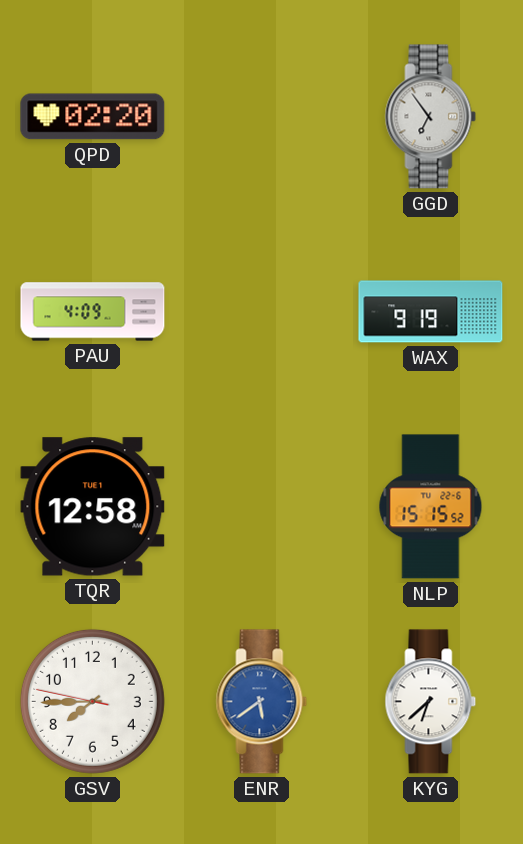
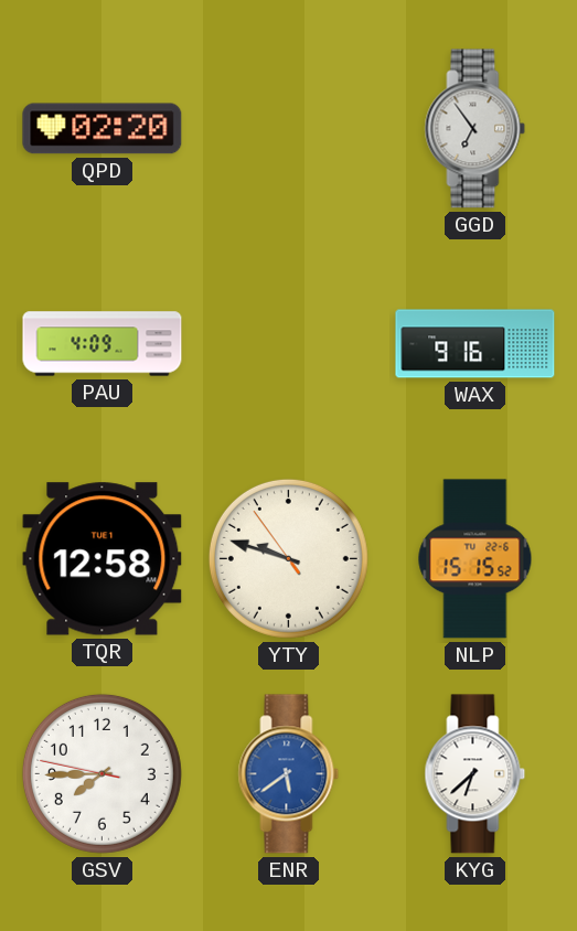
WAX: 9:19 -> 9:16 (476, 344)
YTY: none -> 9:47 (288, 558)
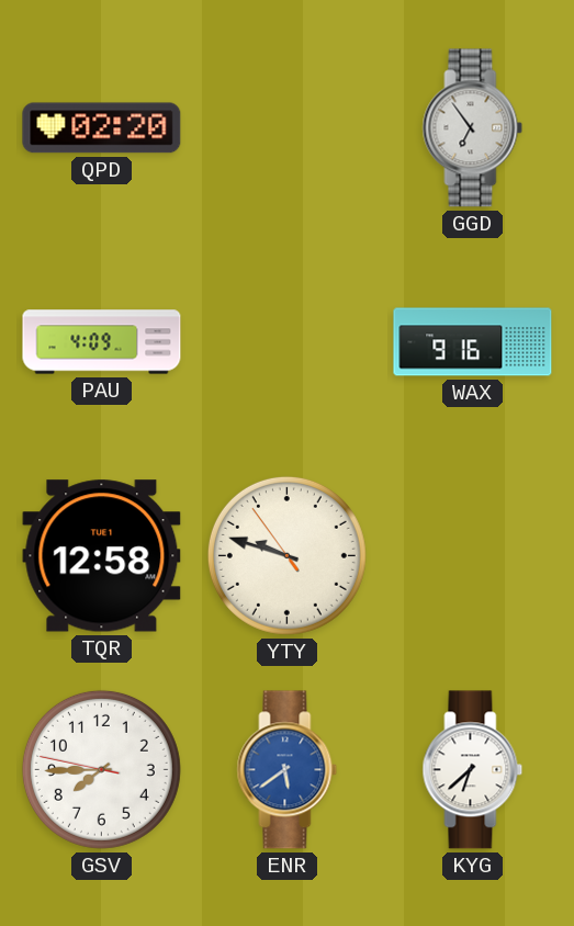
NLP: 15:15 -> none (476, 559)
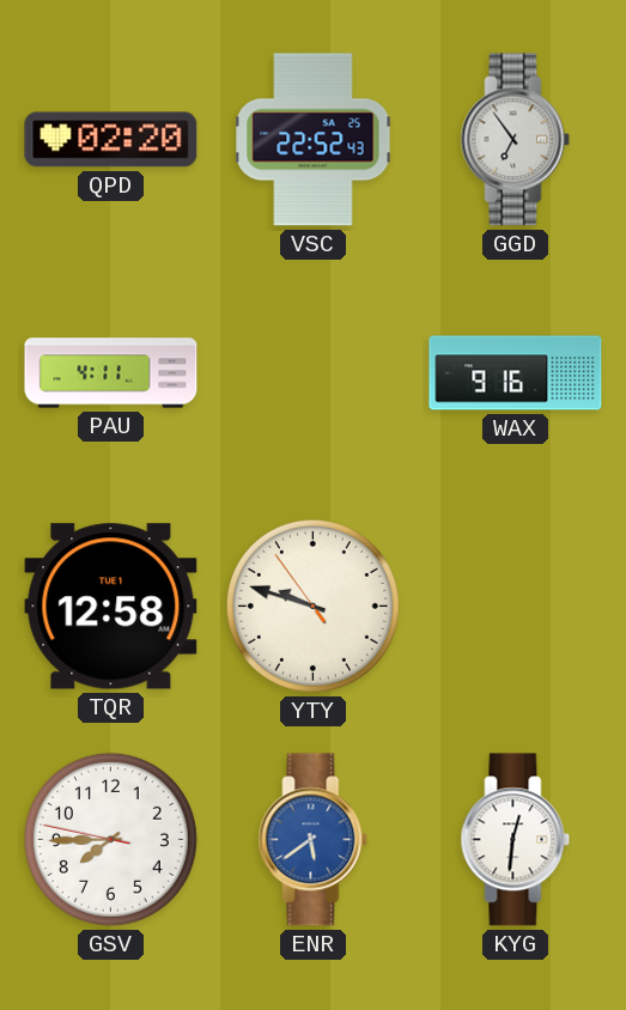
VSC: none -> 22:52 (314, 140)
PAU: 4:09 -> 4:11 (111, 373)
KYG: 6:38 -> 12:31 (516, 840)
